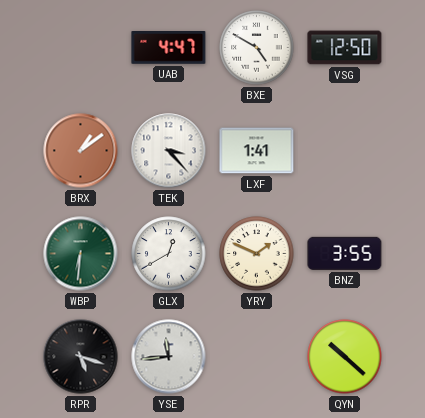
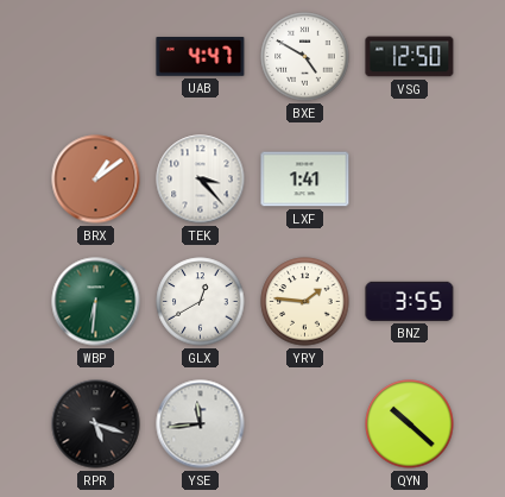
YRY: 1:49 -> 1:46 (305, 302)
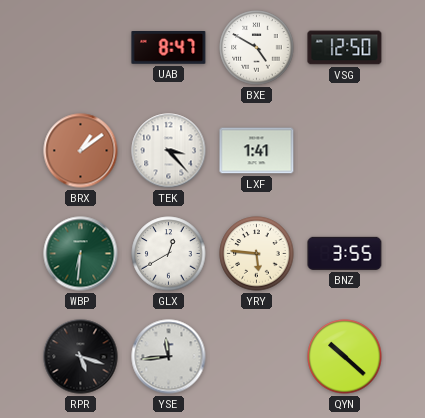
UAB: 4:47 -> 8:47 (169, 48)
YRY: 1:46 -> 5:46 (257, 254)
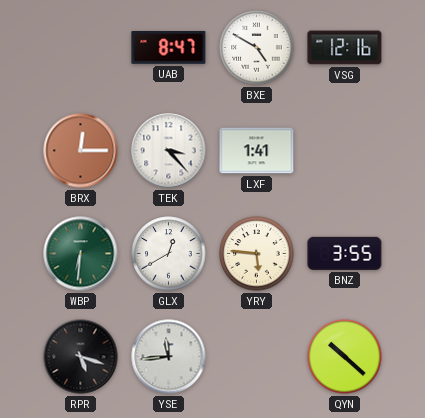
VSG: 12:50 -> 12:16 (345, 48)
BRX: 1:09 -> 12:15 (81, 151)
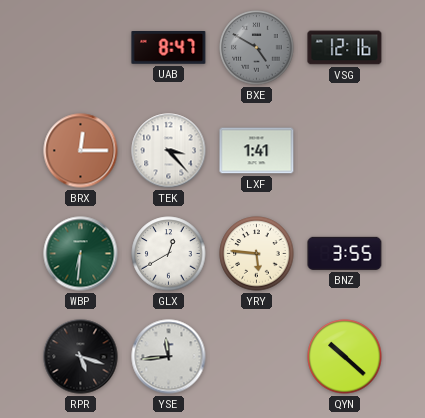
BXE dial: white -> grey (257, 48)
